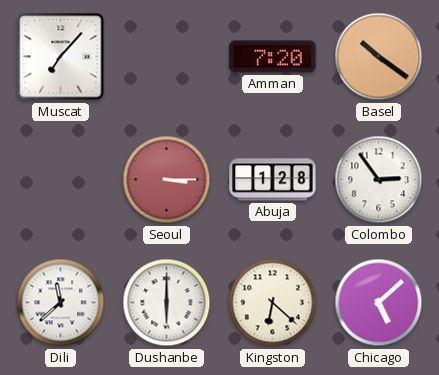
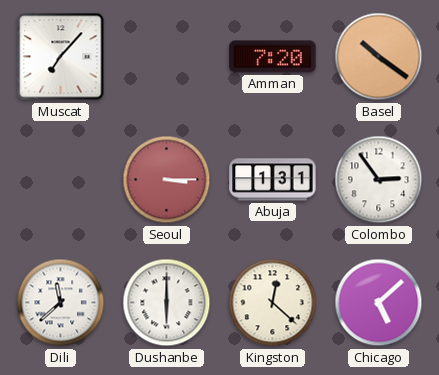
Abuja: 1:28 -> 1:31 (273, 180)
Kingston: 6:22 -> 12:22 (273, 303)
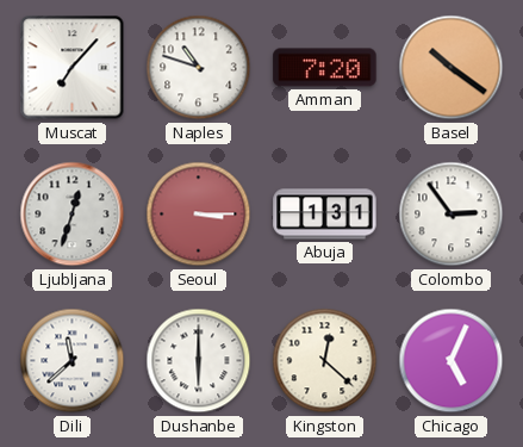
Naples: none -> 10:48 (199, 68)
Ljubljana: none -> 12:33 (73, 215)
Chicago: 5:08 -> 5:04 (452, 361)
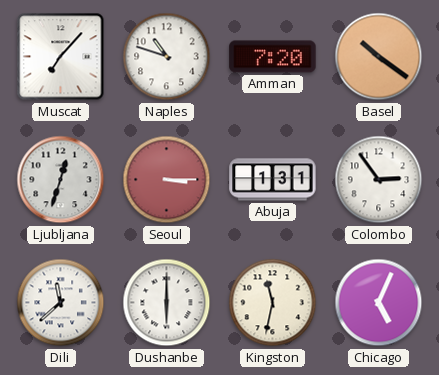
Kingston: 12:22 -> 11:32 (273, 303)
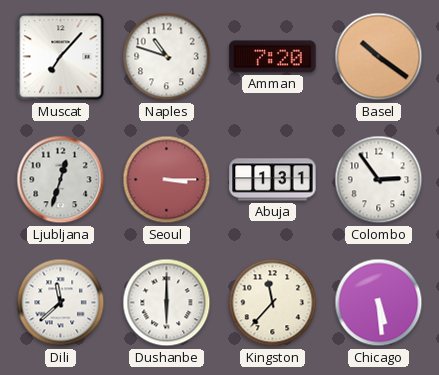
Kingston: 11:32 -> 11:37 (273, 303)
Chicago: 5:04 -> 5:29 (379, 303)
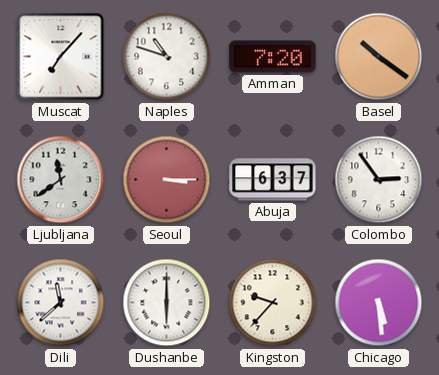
Ljubljana: 12:33 -> 11:39 (61, 180)
Abuja: 1:31 -> 6:37 (273, 180)
Kingston: 11:37 -> 9:37 (273, 303)
